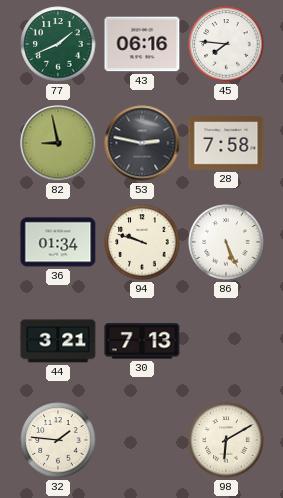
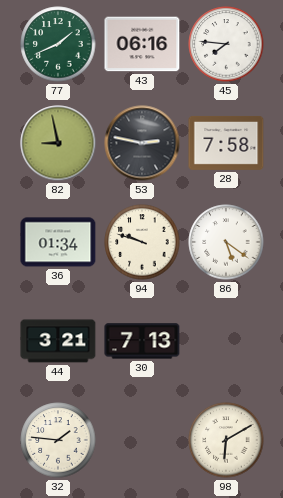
86: 5:26 -> 5:21 (226, 242)
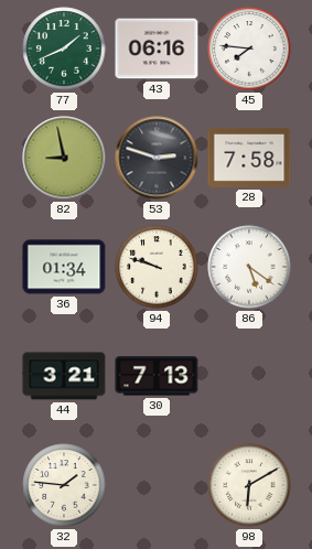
53: 2:47 -> 2:48 (157, 158)
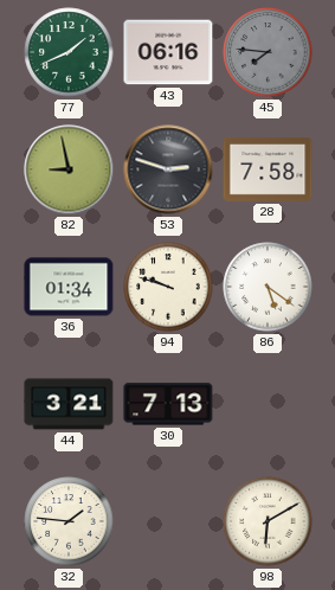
45 dial: white -> grey (268, 52)
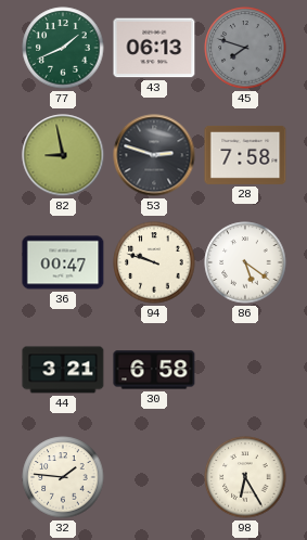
43: 06:16 -> 06:13 (154, 48)
45: 7:46 -> 7:48 (245, 48)
36: 01:34 -> 00:47 (63, 262)
30: 7:13 -> 6:58 (154, 370)
98: 6:10 -> 6:25 (245, 477)
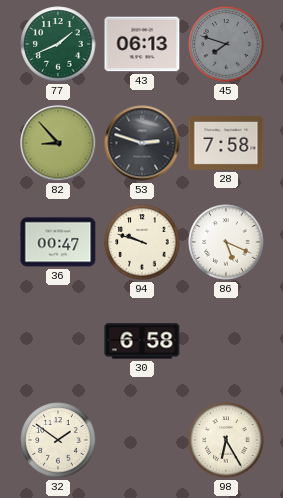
82: 8:58 -> 8:53 (58, 143)
86: 5:21 -> 5:19 (226, 242)
44: 3:21 -> none (63, 370)
32: 1:46 -> 1:51 (58, 440)
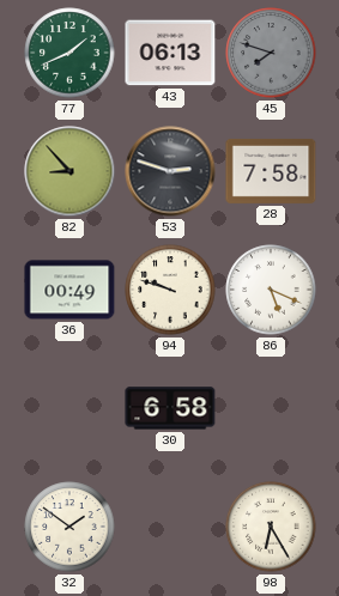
36: 00:47 -> 00:49 (69, 290)
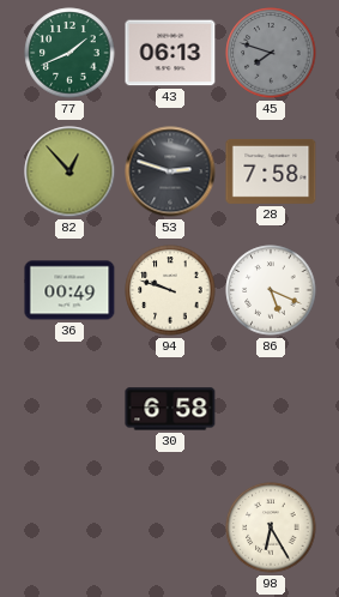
82: 8:53 -> 12:53 (69, 171)
32: 1:51 -> none (69, 527)
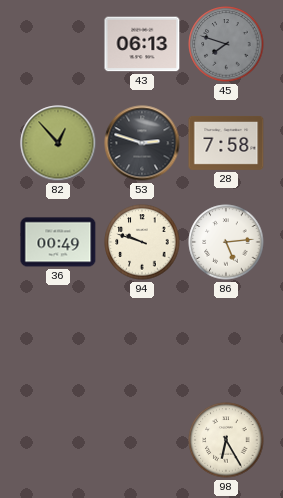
77: 1:41 -> none (69, 53)
86: 5:19 -> 5:14 (226, 242)
30: 6:58 -> none (170, 409)
